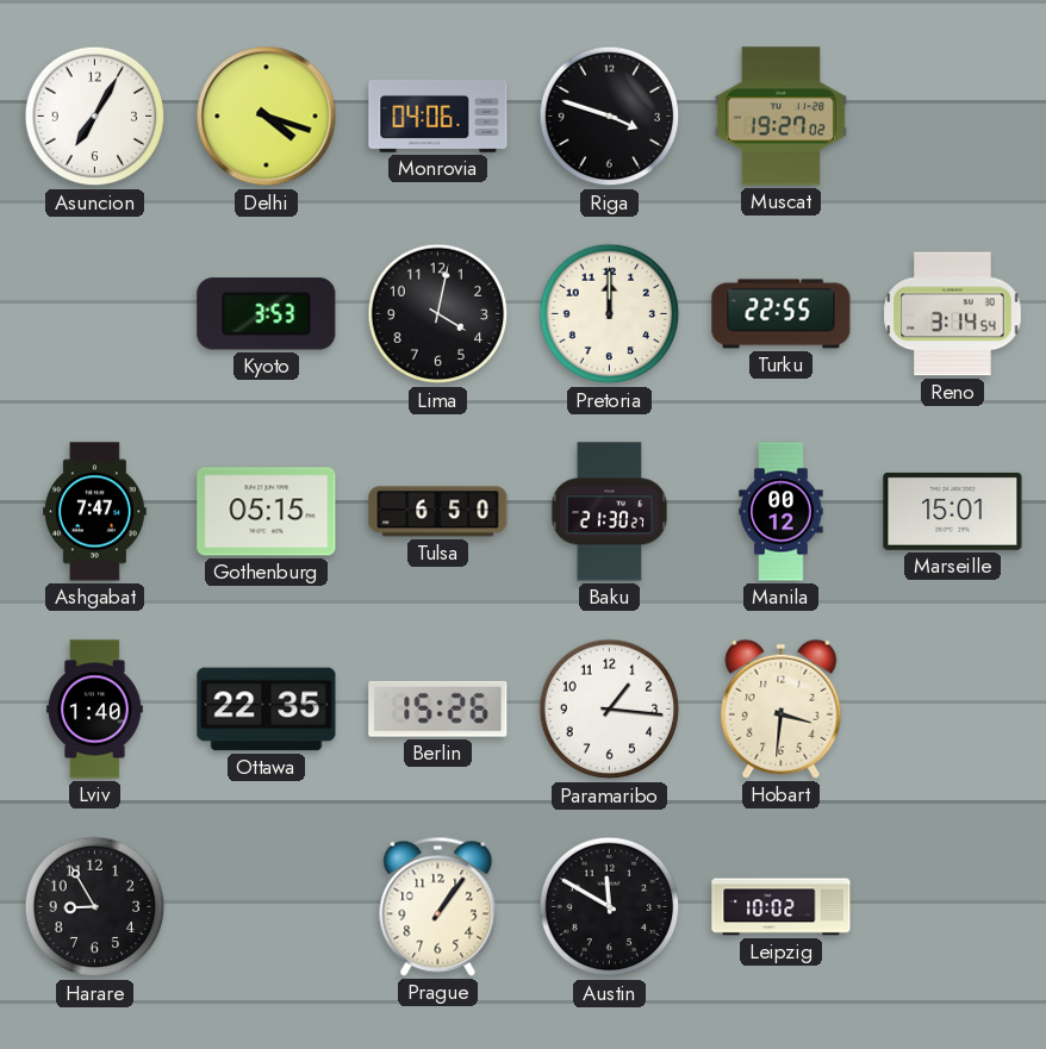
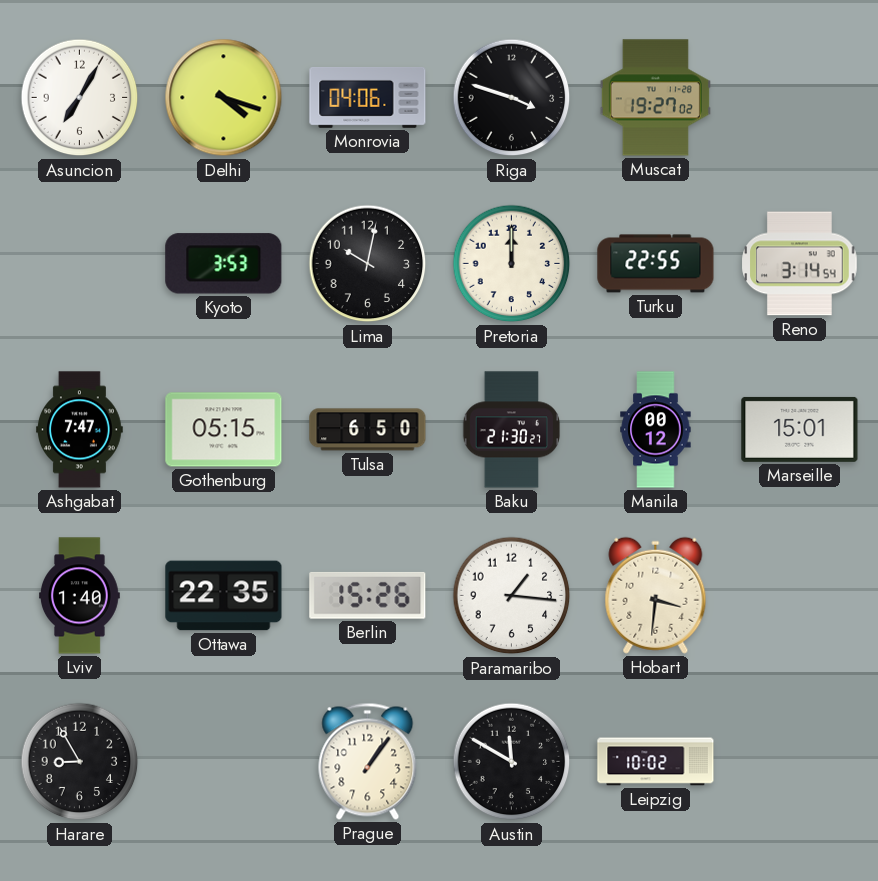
Lima: 4:02 -> 10:02 (368, 264)
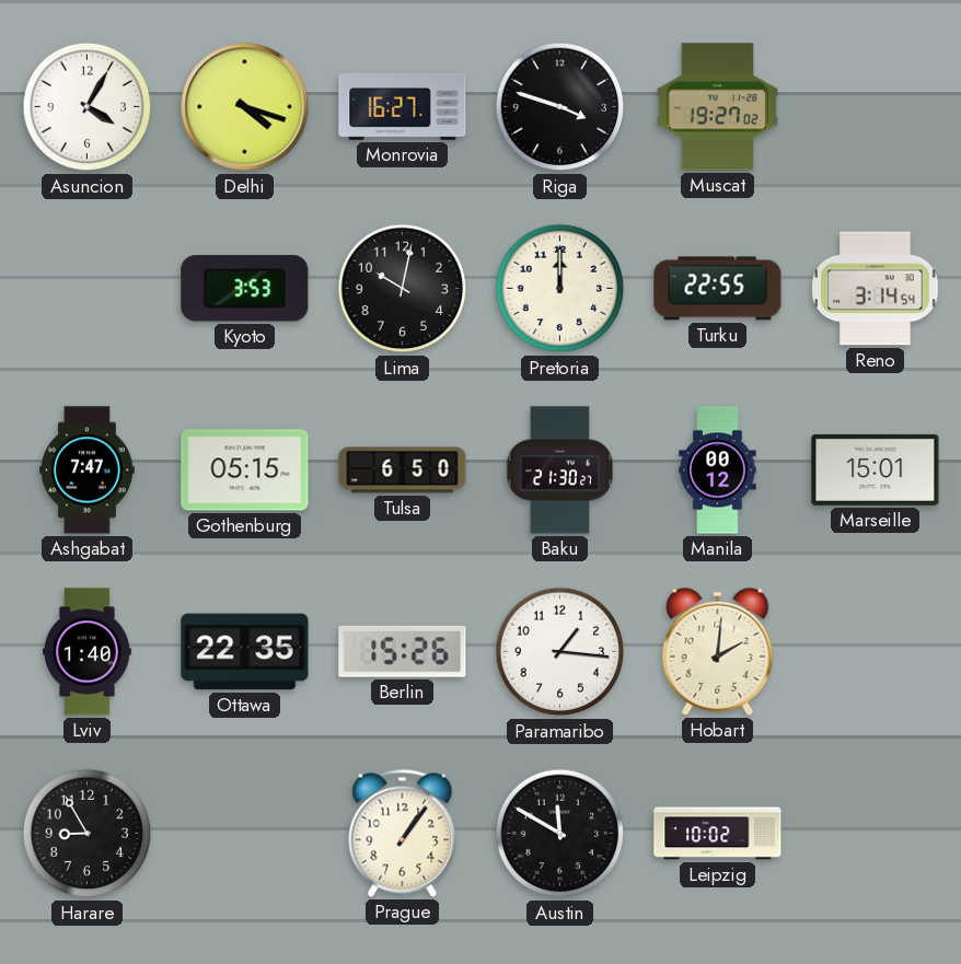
Asuncion: 7:05 -> 4:05 (88, 107)
Monrovia: 04:06 -> 16:27 (403, 106)
Hobart: 3:31 -> 2:01 (718, 651)
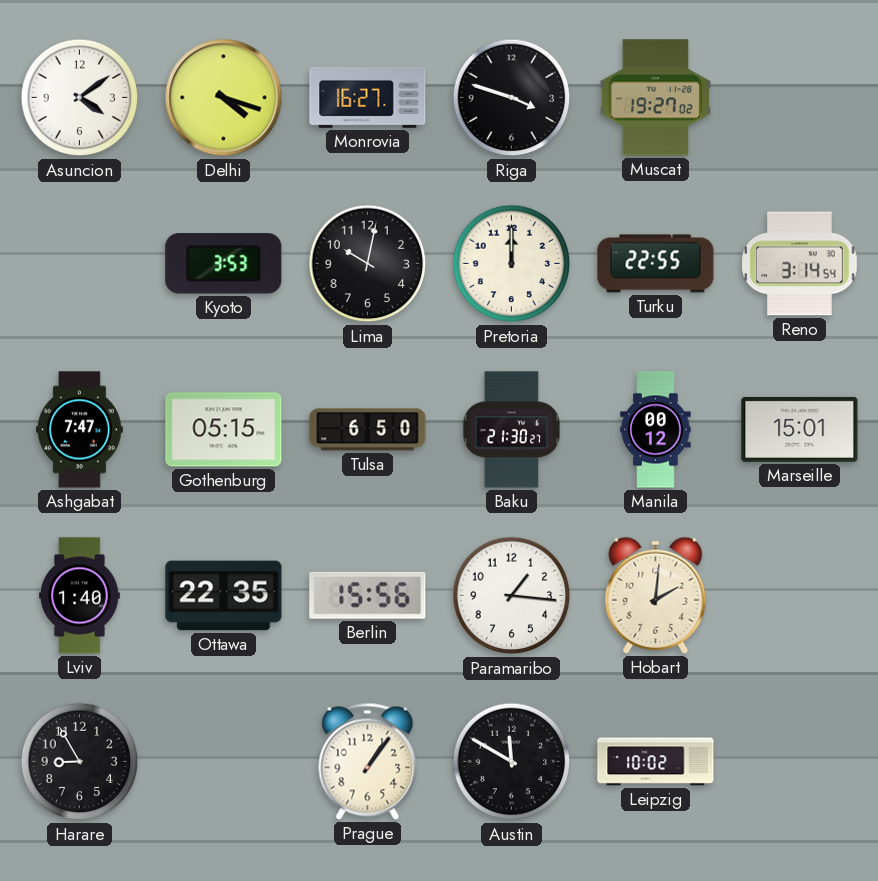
Asuncion: 4:05 -> 4:09 (80, 98)
Berlin: 15:26 -> 15:56 (368, 595)
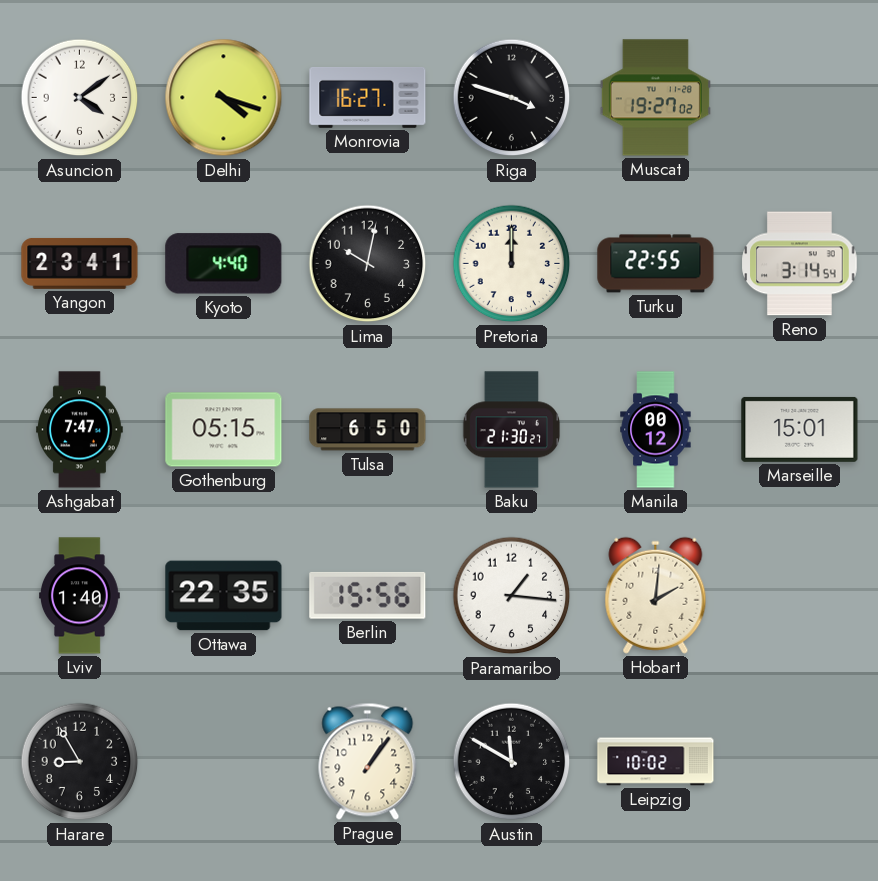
Yangon: none -> 23:41 (80, 263)
Kyoto: 3:53 -> 4:40 (224, 264)
